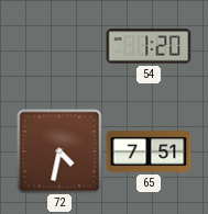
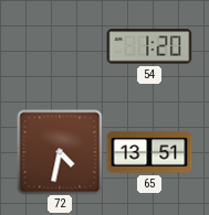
65: 7:51 -> 13:51 (149, 152)
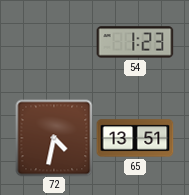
54: 1:20 -> 1:23 (135, 42)
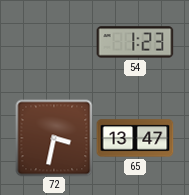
72: 4:32 -> 3:32 (54, 138)
65: 13:51 -> 13:47 (135, 138)
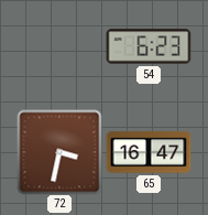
54: 1:23 -> 6:23 (149, 46)
65: 13:47 -> 16:47 (149, 152)
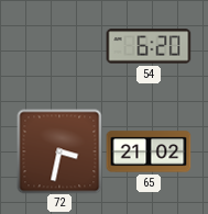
54: 6:23 -> 6:20 (149, 46)
65: 16:47 -> 21:02 (149, 151)
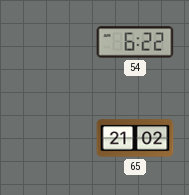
54: 6:20 -> 6:22 (135, 42)
72: 3:32 -> none (59, 151)
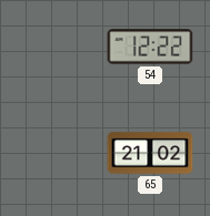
54: 6:22 -> 12:22 (150, 47)
